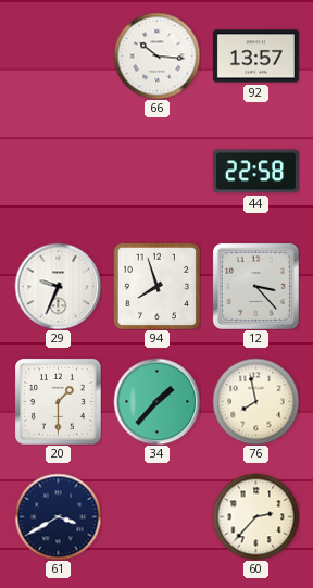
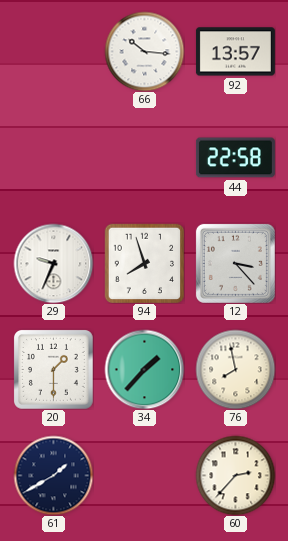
61: 3:40 -> 1:40 (53, 475)
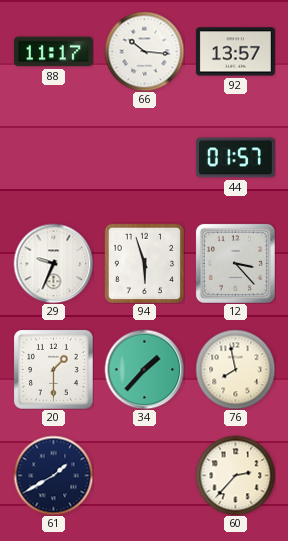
88: none -> 11:17 (53, 52)
44: 22:58 -> 01:57 (235, 158)
94: 7:57 -> 5:57 (144, 263)
